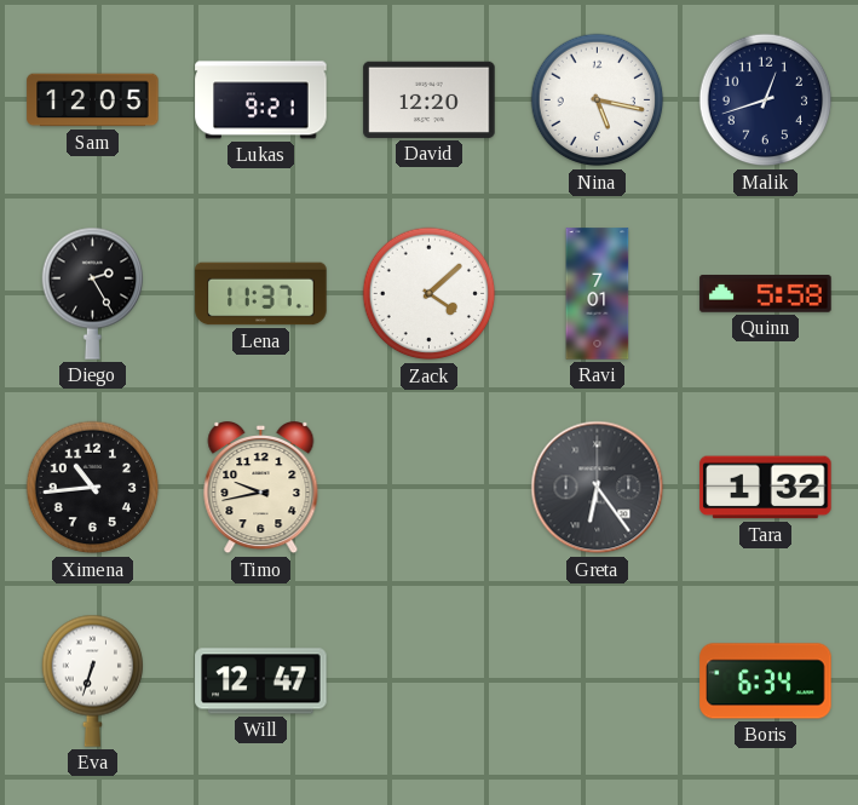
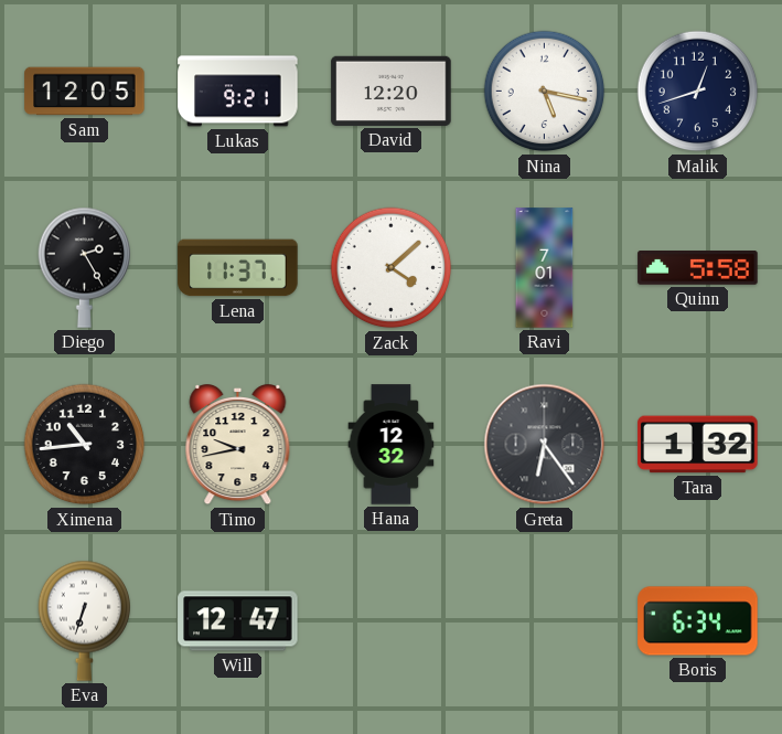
Hana: none -> 12:32 (392, 445)
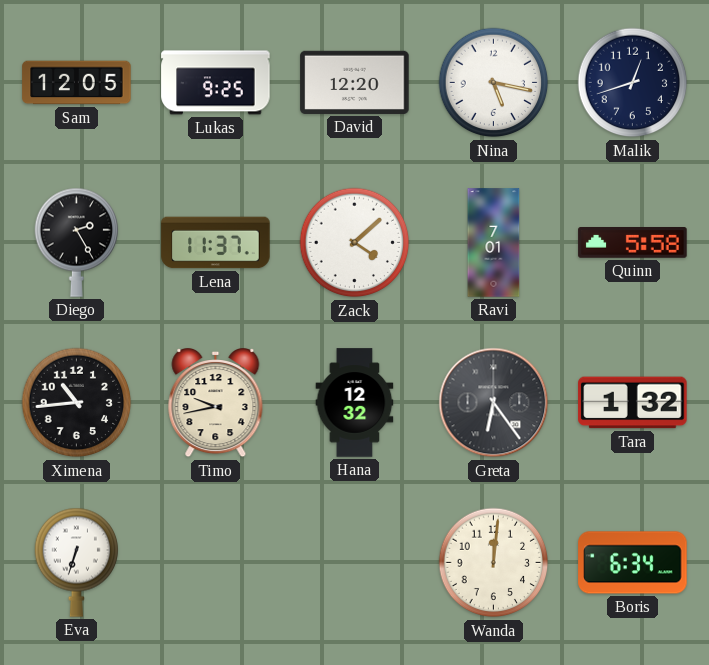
Lukas: 9:21 -> 9:25 (216, 83)
Will: 12:47 -> none (238, 621)
Wanda: none -> 12:01 (494, 563)
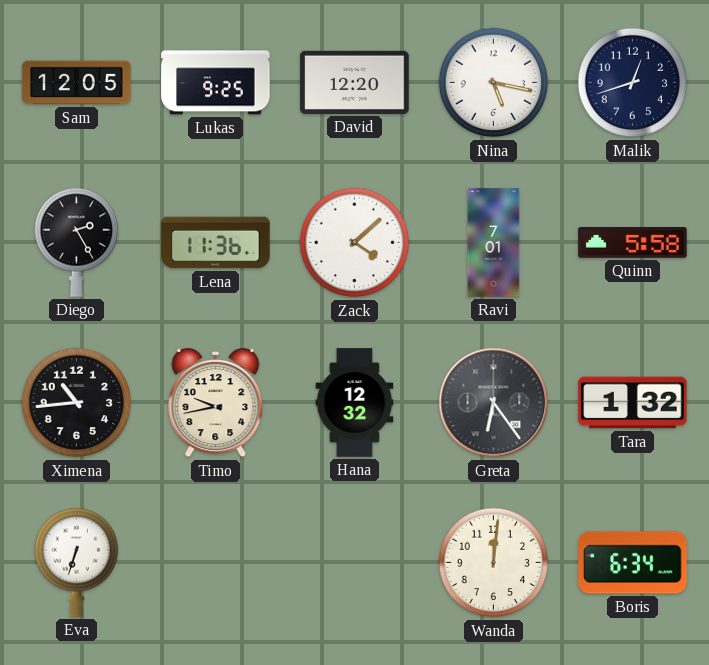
Lena: 11:37 -> 11:36 (216, 243)
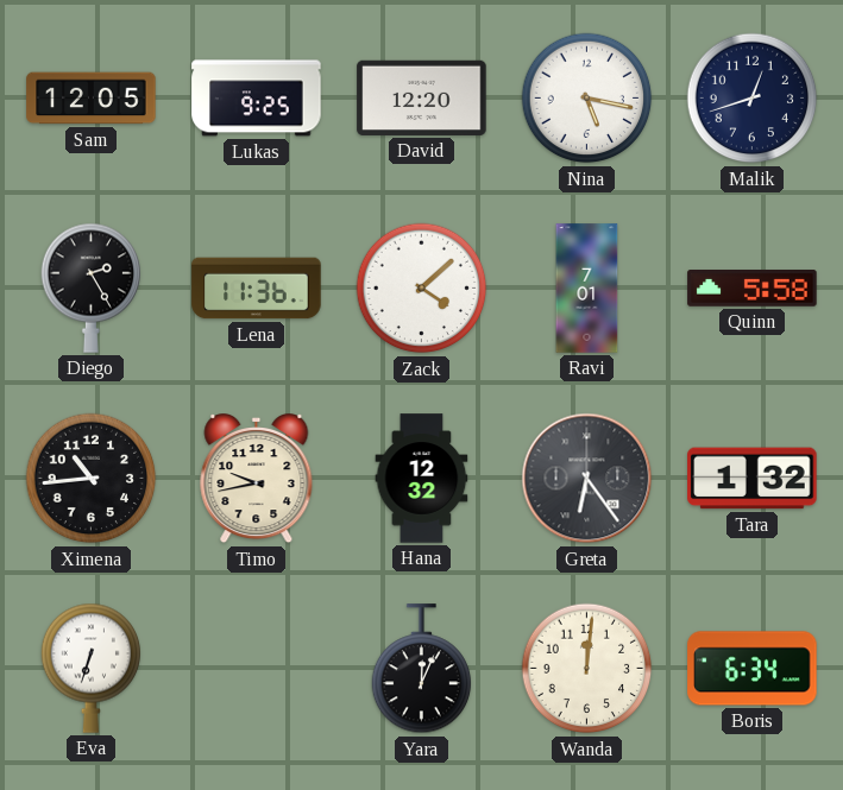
Yara: none -> 12:04 (422, 669)
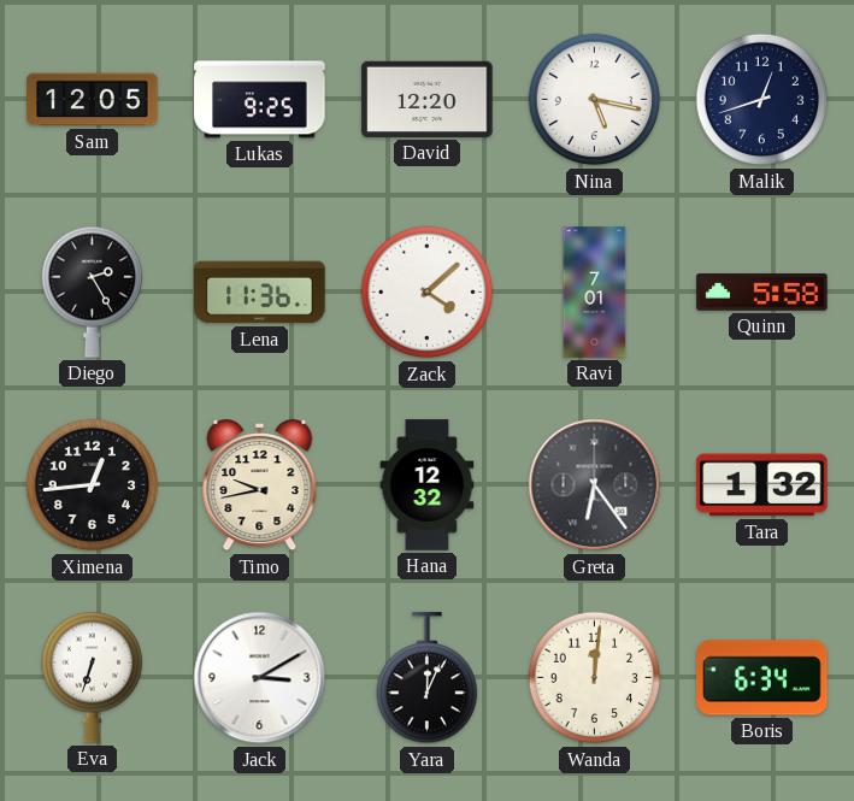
Ximena: 10:44 -> 12:44 (93, 485)
Jack: none -> 3:10 (260, 678)
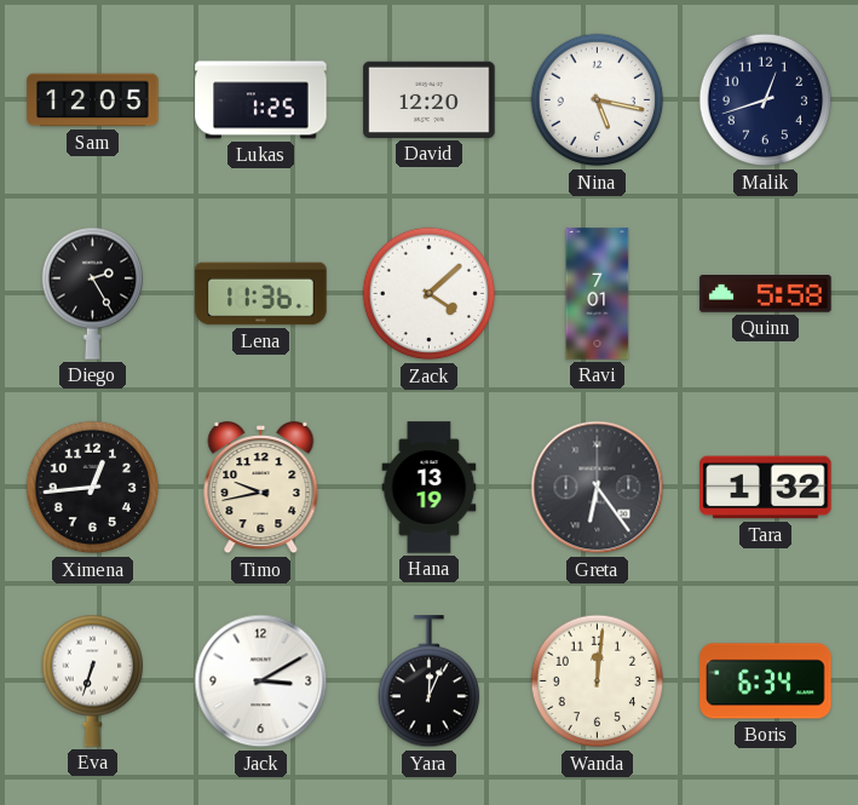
Lukas: 9:25 -> 1:25 (261, 100)
Hana: 12:32 -> 13:19 (430, 488)
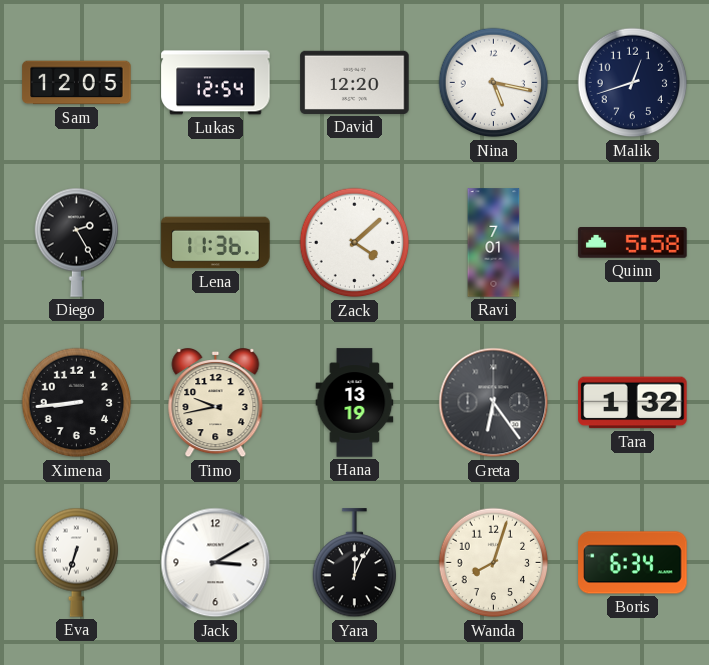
Lukas: 1:25 -> 12:54 (216, 83)
Ximena: 12:44 -> 8:44 (77, 403)
Wanda: 12:01 -> 8:03 (494, 563)
